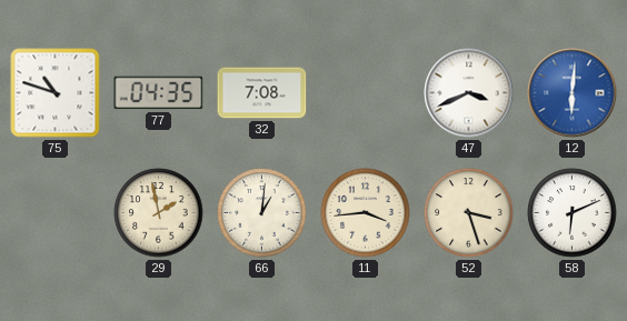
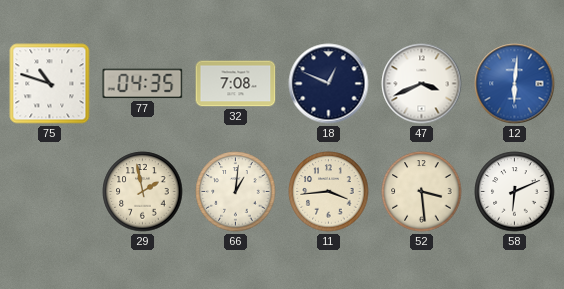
18: none -> 12:49 (329, 84)
52: 3:27 -> 3:29 (422, 192)
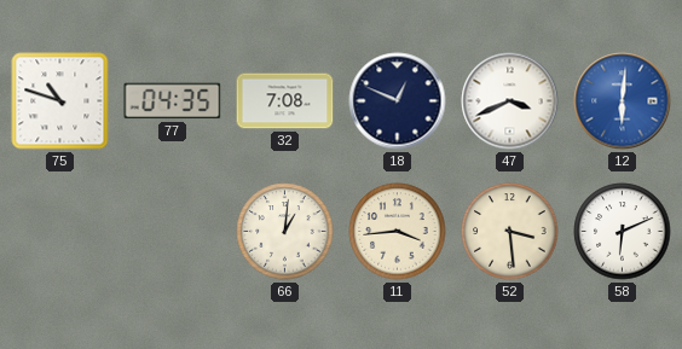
29: 1:58 -> none (143, 192)
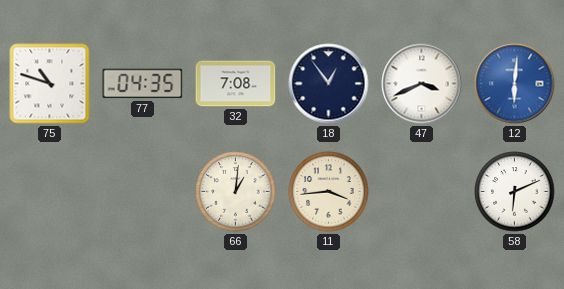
18: 12:49 -> 12:54 (329, 84)
52: 3:29 -> none (510, 232)
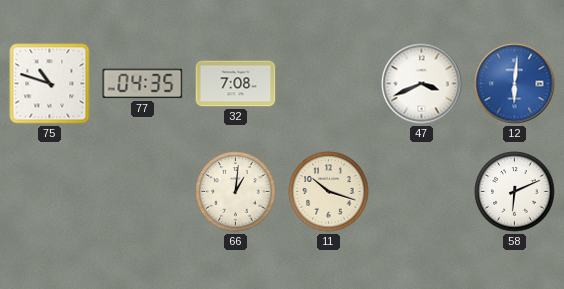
18: 12:54 -> none (329, 84)
11: 3:44 -> 10:18 (329, 192)
